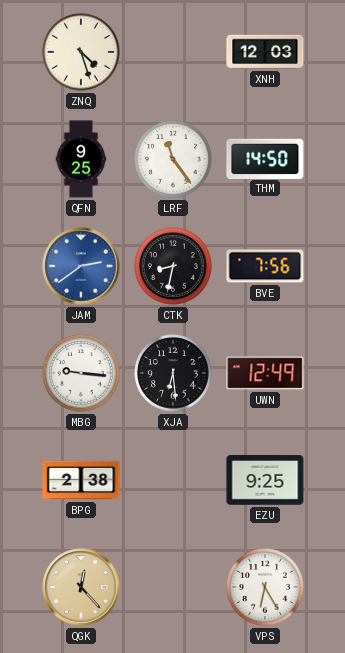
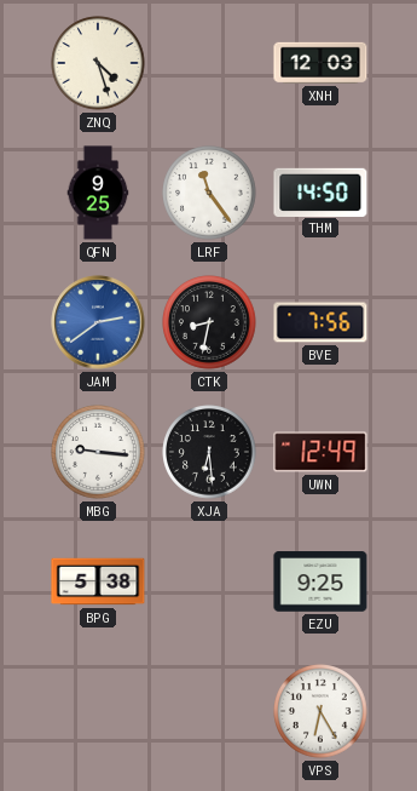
BPG: 2:38 -> 5:38 (98, 581)
QGK: 12:23 -> none (81, 587)
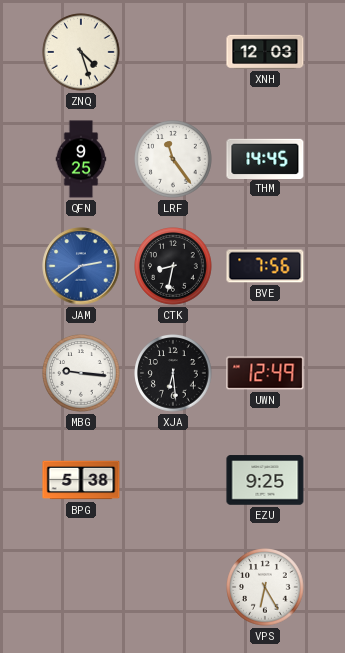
THM: 14:50 -> 14:45 (265, 158)
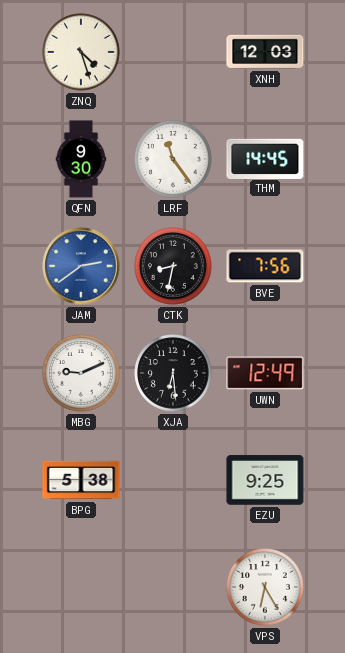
QFN: 9:25 -> 9:30 (81, 159)
MBG: 9:16 -> 9:11 (81, 373)
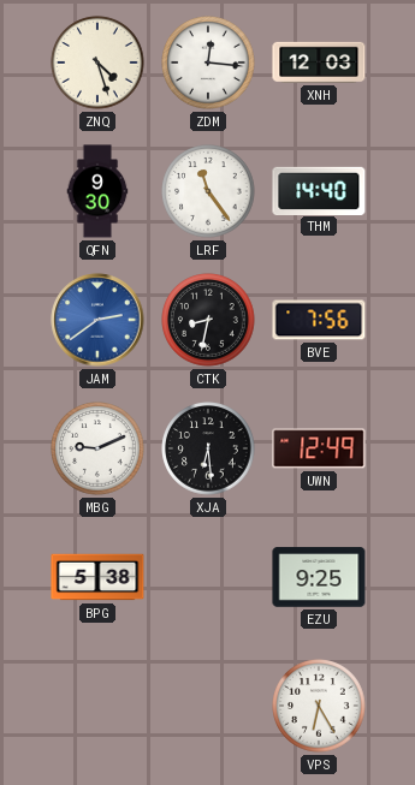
ZDM: none -> 12:16 (208, 63)
THM: 14:45 -> 14:40 (319, 190)
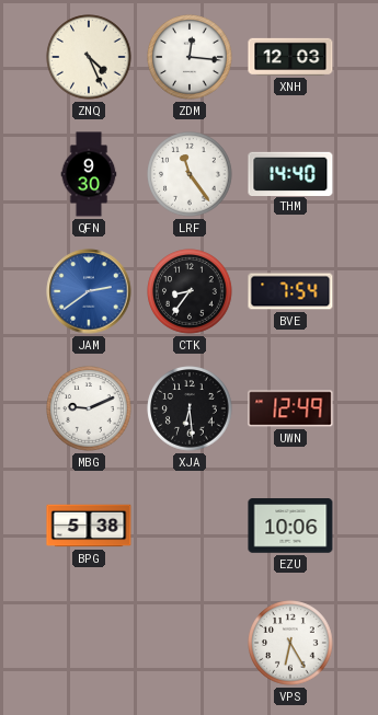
ZNQ: 4:27 -> 4:26 (89, 57)
CTK: 8:32 -> 8:36 (190, 291)
BVE: 7:56 -> 7:54 (290, 291)
EZU: 9:25 -> 10:06 (290, 526)
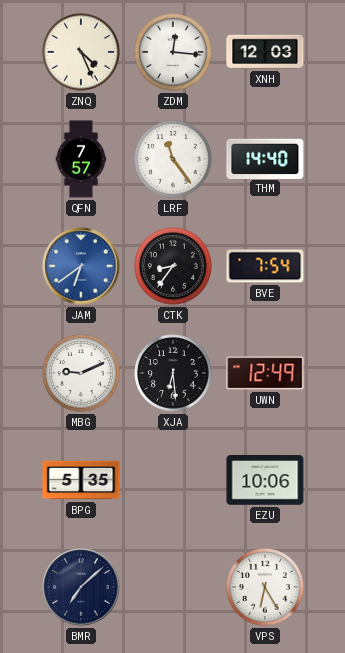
QFN: 9:30 -> 7:57 (81, 159)
JAM: 2:39 -> 6:39 (81, 266)
BPG: 5:38 -> 5:35 (81, 480)
BMR: none -> 7:08 (81, 587)
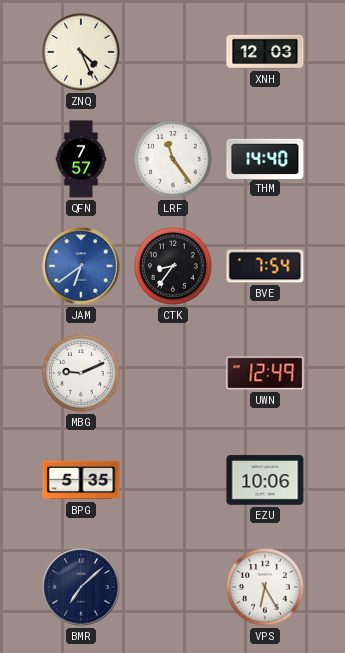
ZDM: 12:16 -> none (173, 52)
XJA: 6:29 -> none (173, 373)
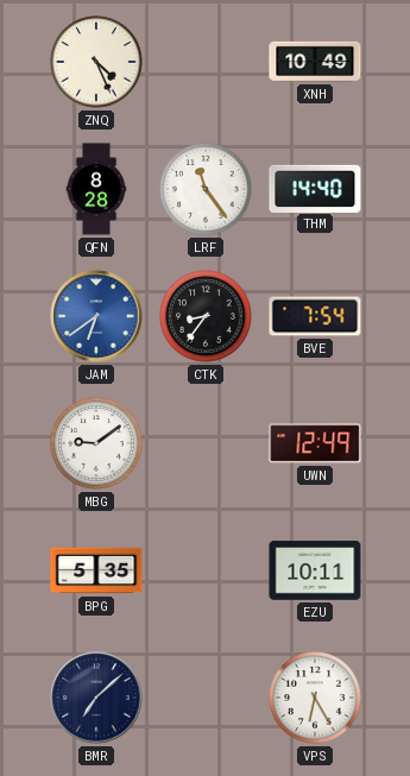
XNH: 12:03 -> 10:49 (315, 62)
QFN: 7:57 -> 8:28 (96, 189)
MBG: 9:11 -> 9:09 (96, 443)
EZU: 10:06 -> 10:11 (315, 570)
